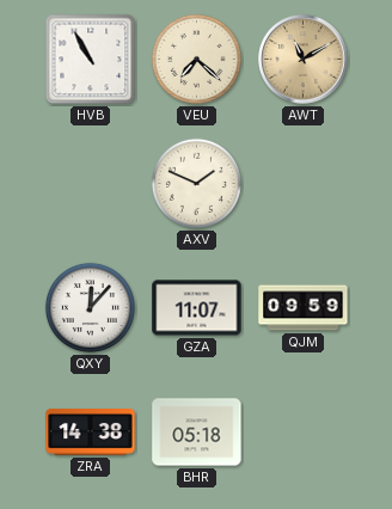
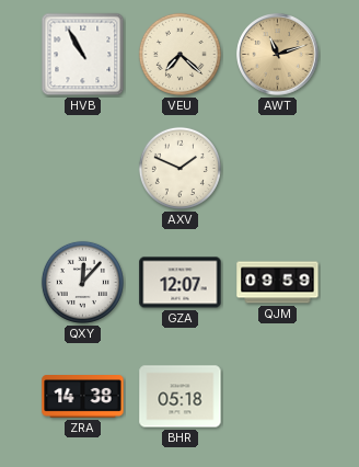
AWT: 11:10 -> 11:12 (278, 55)
GZA: 11:07 -> 12:07 (181, 283)
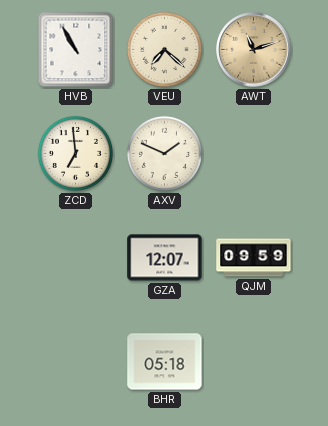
ZCD: none -> 6:59 (75, 153)
QXY: 12:07 -> none (82, 282)
ZRA: 14:38 -> none (83, 397)
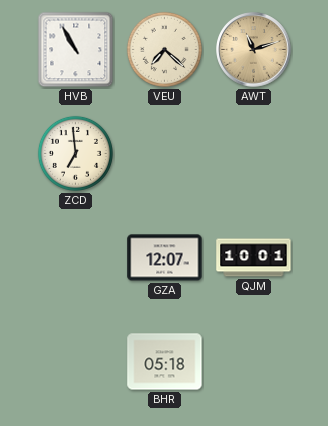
AXV: 1:49 -> none (164, 153)
QJM: 09:59 -> 10:01 (254, 258)
